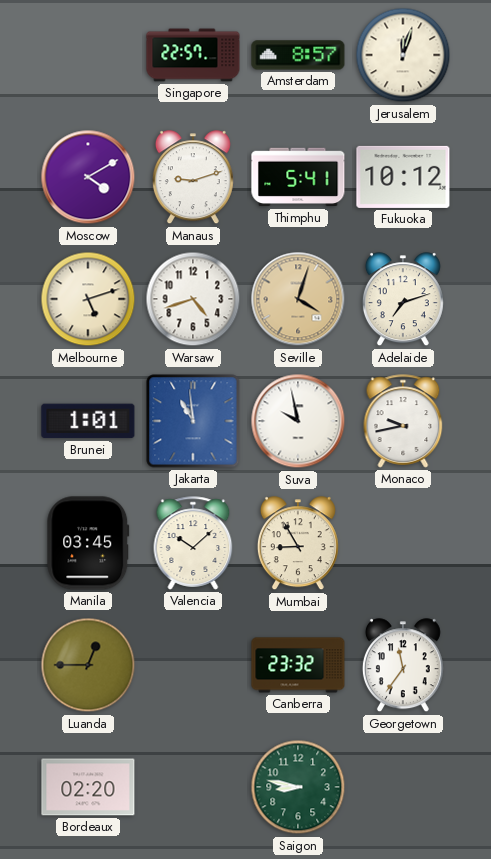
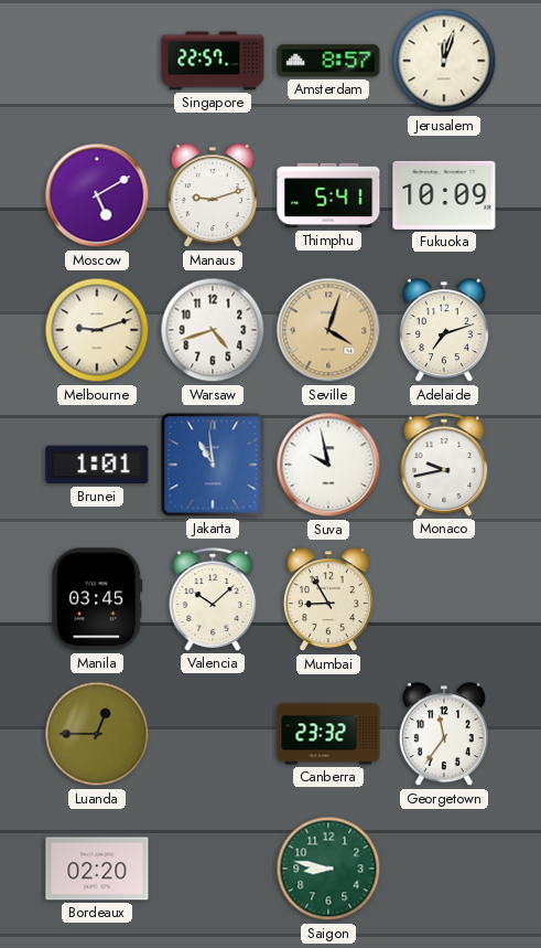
Moscow: 4:10 -> 5:10 (97, 195)
Fukuoka: 10:12 -> 10:09 (444, 195)
Melbourne: 5:12 -> 9:12 (97, 330)
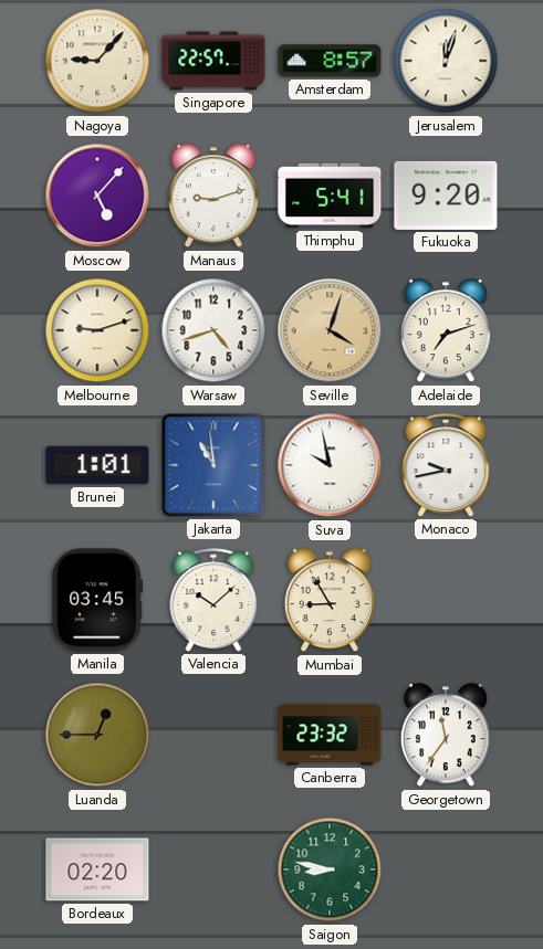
Nagoya: none -> 9:07 (97, 61)
Moscow: 5:10 -> 5:07 (97, 196)
Fukuoka: 10:09 -> 9:20 (446, 196)
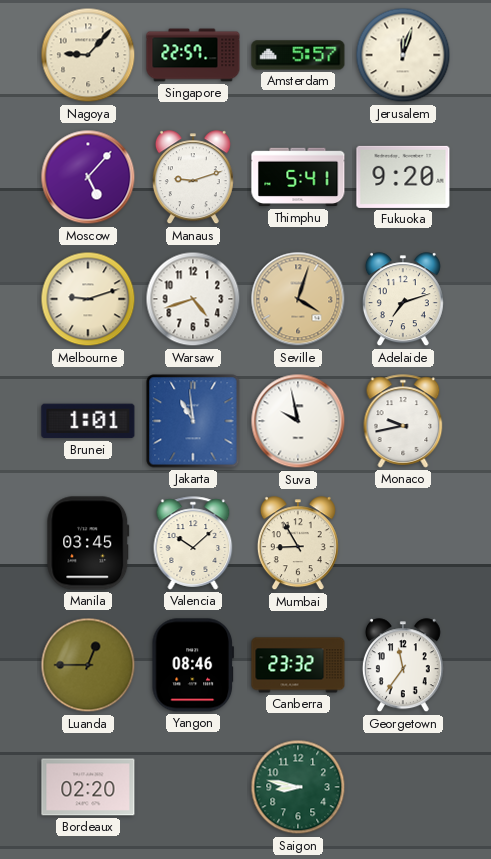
Amsterdam: 8:57 -> 5:57 (298, 55)
Yangon: none -> 08:46 (192, 665)
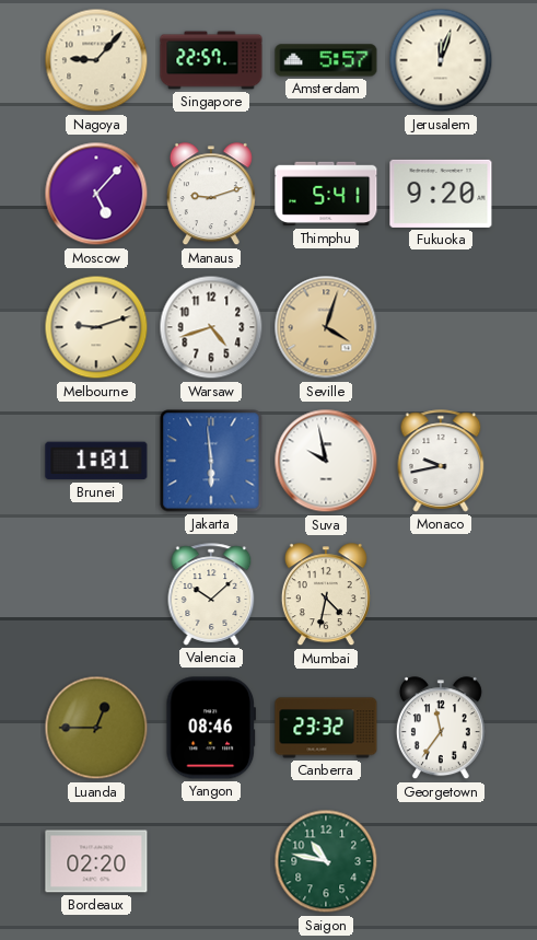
Adelaide: 7:12 -> none (403, 300)
Jakarta: 10:59 -> 5:59 (211, 461)
Manila: 03:45 -> none (88, 543)
Mumbai: 8:55 -> 4:32 (326, 595)
Saigon: 8:47 -> 10:47 (326, 861)
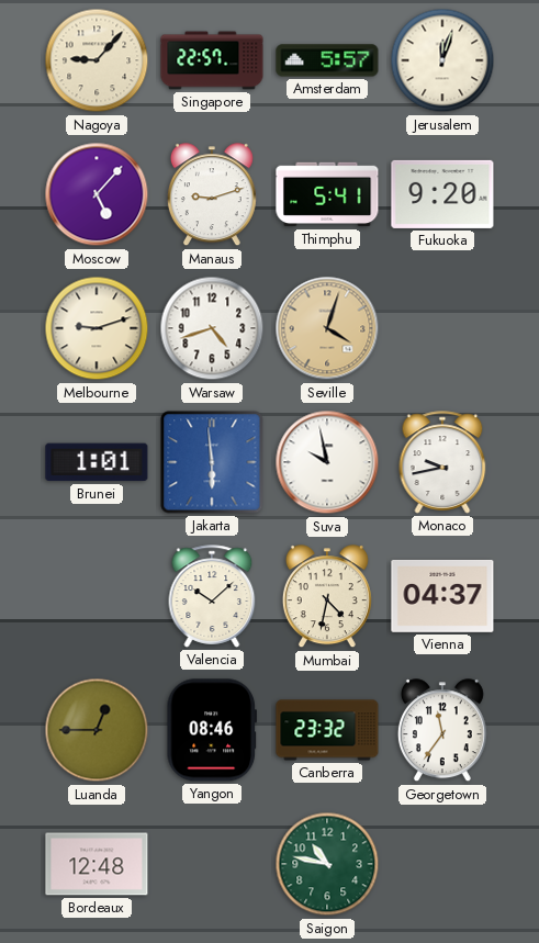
Vienna: none -> 04:37 (442, 596)
Bordeaux: 02:20 -> 12:48 (97, 864)
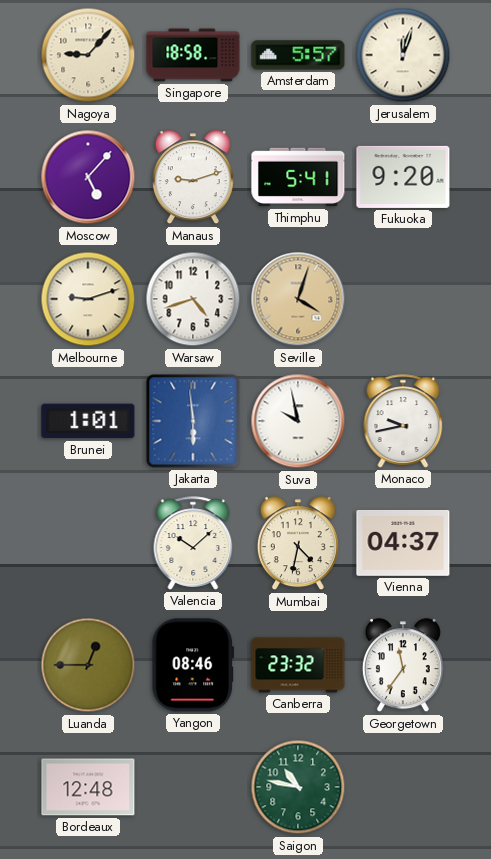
Singapore: 22:57 -> 18:58 (193, 55)
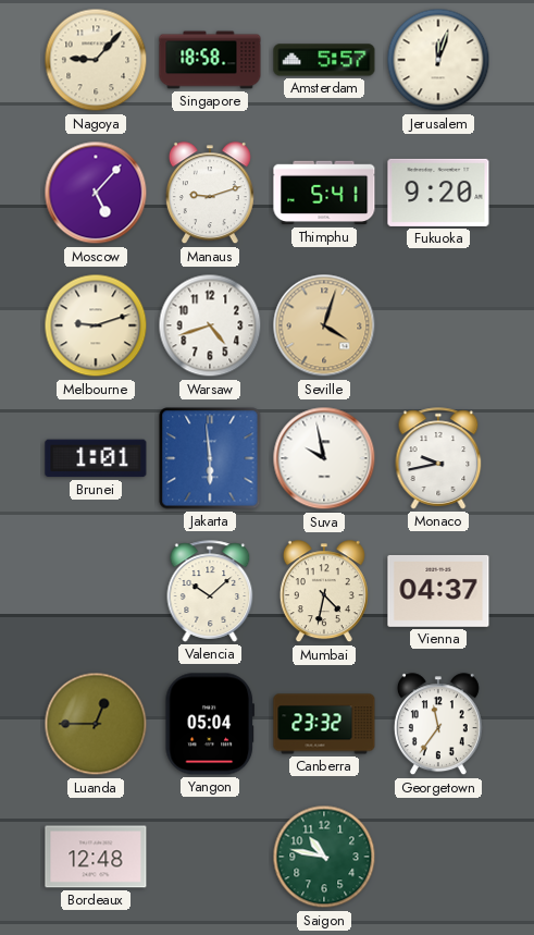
Yangon: 08:46 -> 05:04 (209, 724)
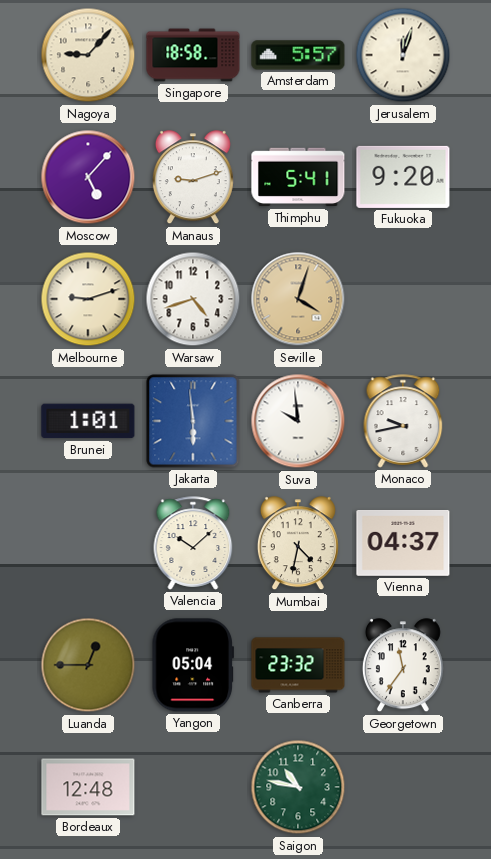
Suva: 9:58 -> 9:59 (298, 421)
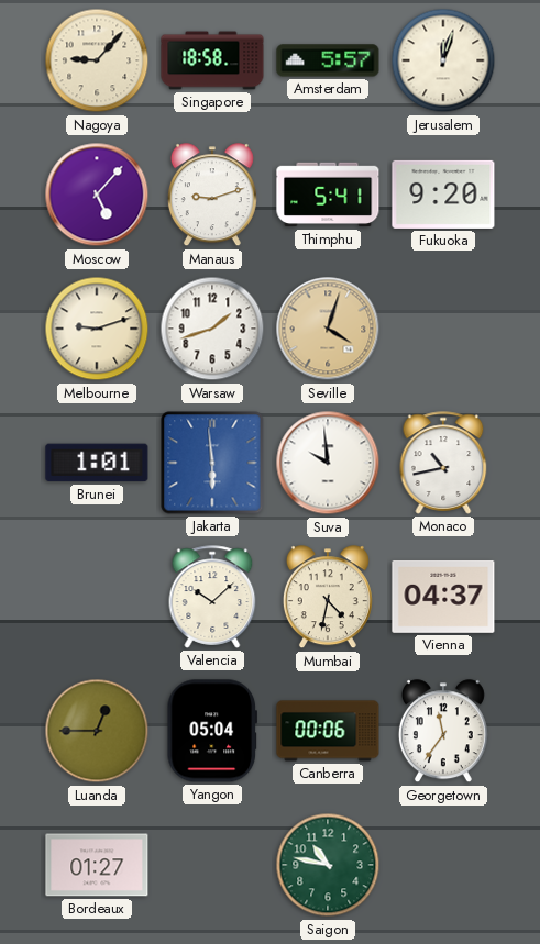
Warsaw: 4:42 -> 1:42 (212, 329)
Monaco: 9:43 -> 10:43 (443, 463)
Canberra: 23:32 -> 00:06 (328, 731)
Bordeaux: 12:48 -> 01:27 (97, 865)
